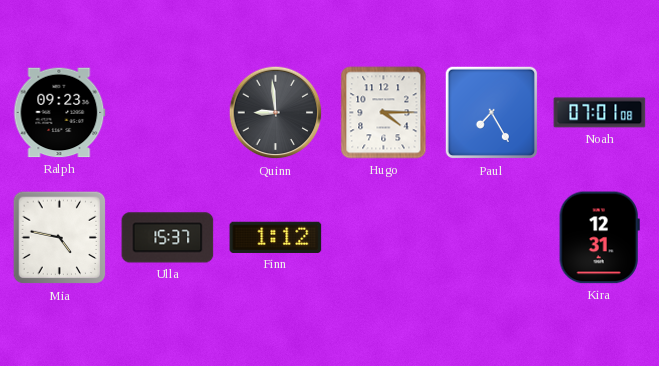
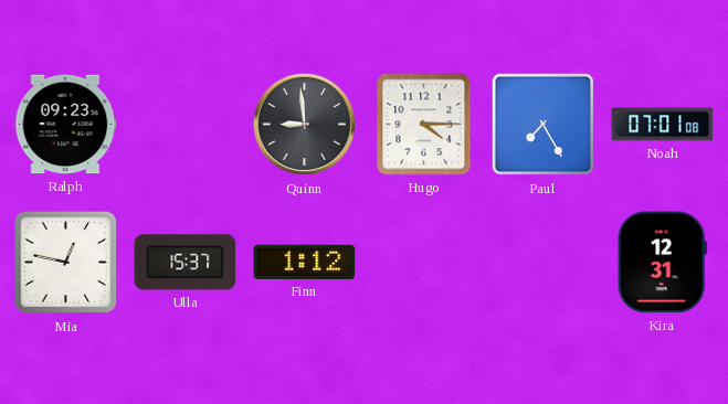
Mia: 4:47 -> 12:47 (66, 263)
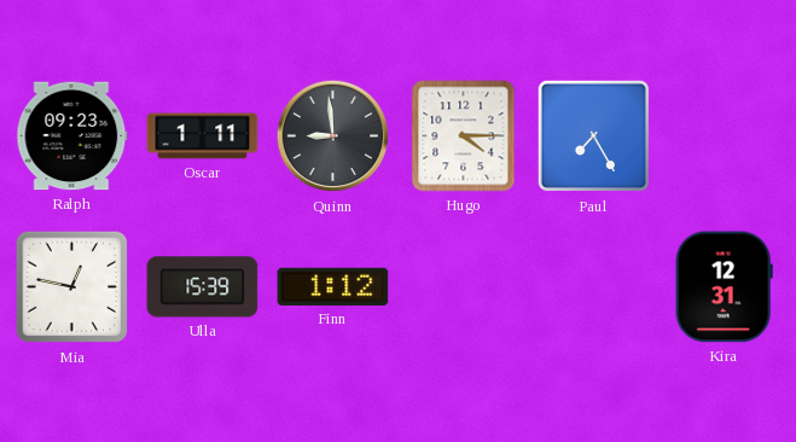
Oscar: none -> 1:11 (203, 136)
Noah: 07:01 -> none (663, 125)
Ulla: 15:37 -> 15:39 (203, 287)
